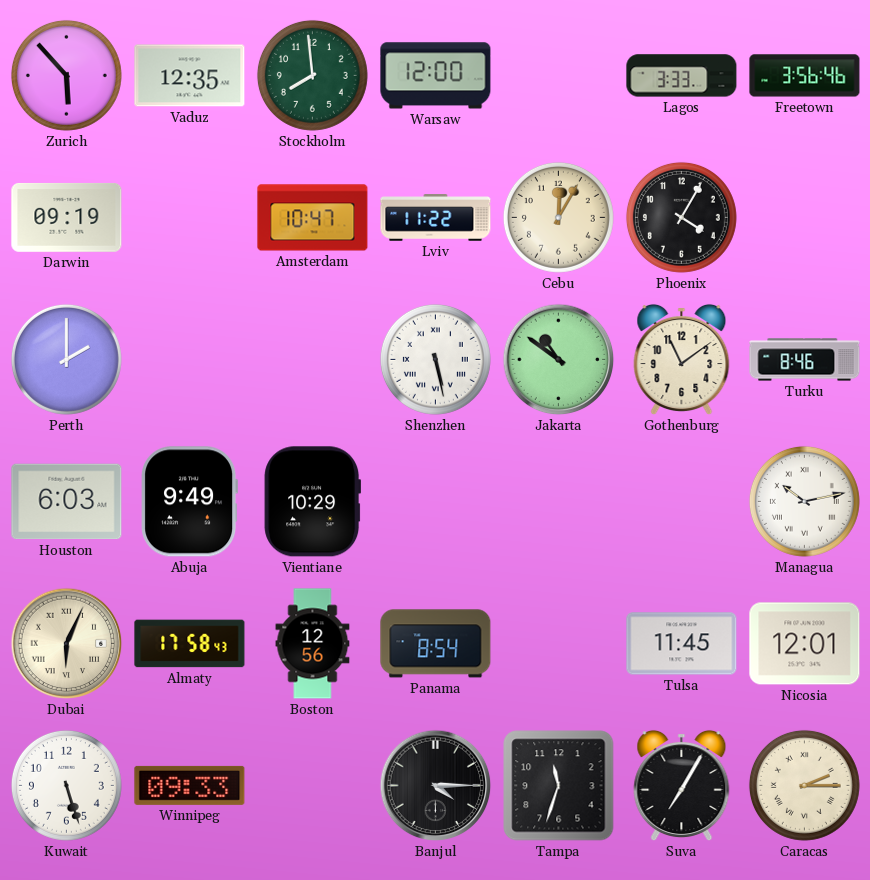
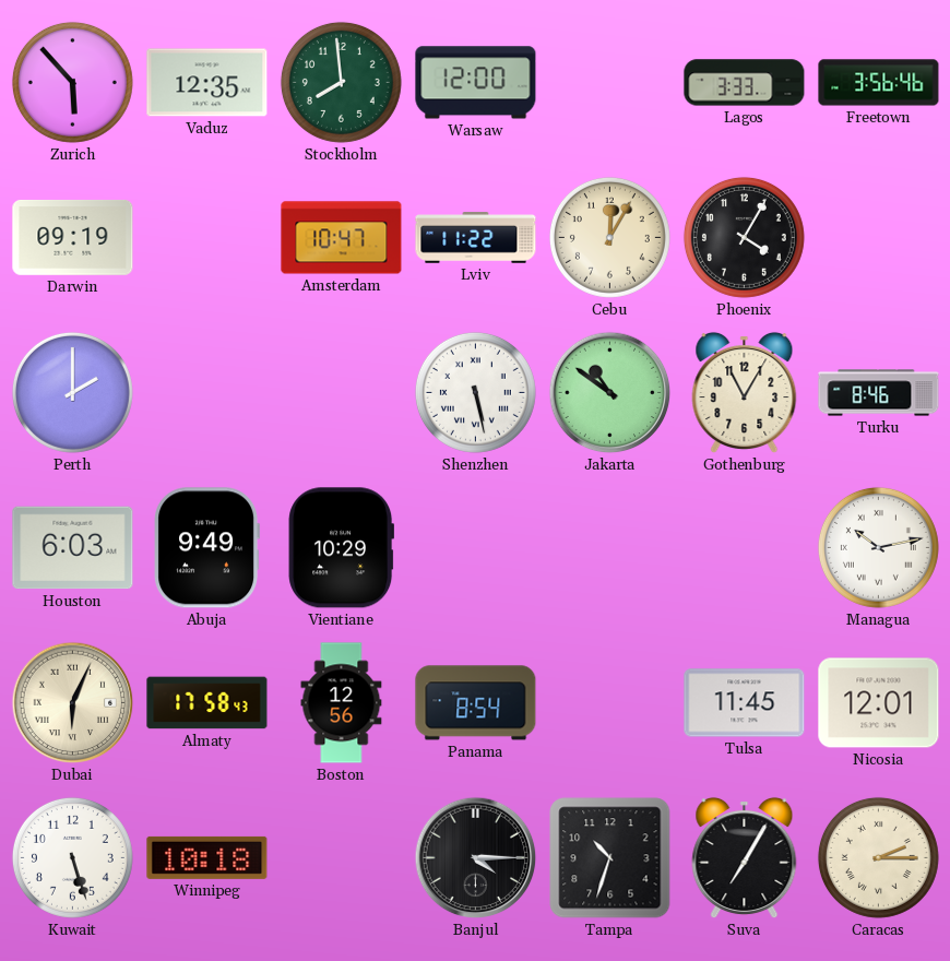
Gothenburg: 11:09 -> 11:05 (745, 393)
Winnipeg: 09:33 -> 10:18 (207, 857)
Tampa: 11:33 -> 10:33 (610, 858)
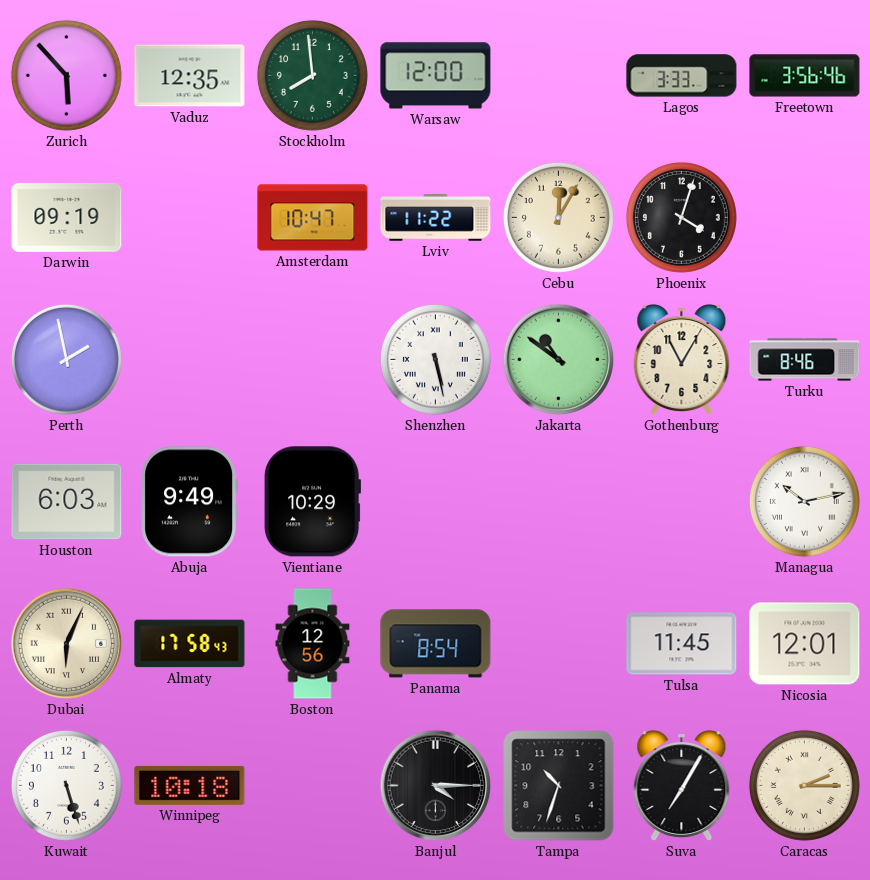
Phoenix: 4:05 -> 4:03 (681, 217)
Perth: 2:00 -> 1:58 (66, 359)
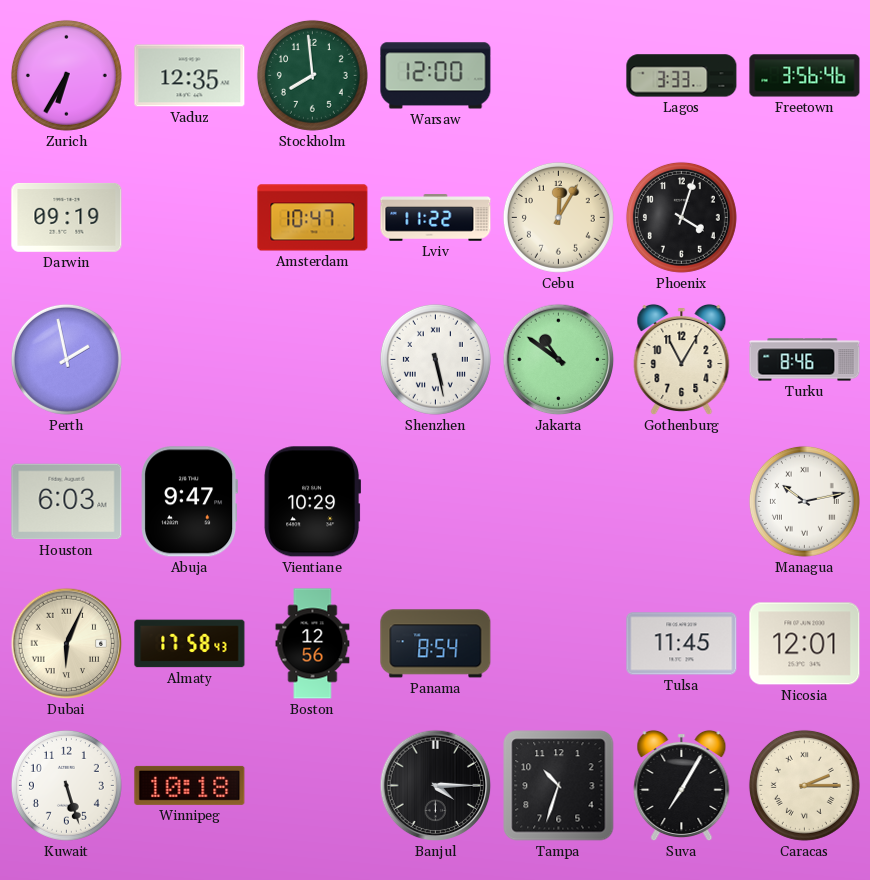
Zurich: 5:53 -> 6:35 (66, 75)
Abuja: 9:49 -> 9:47 (190, 502)
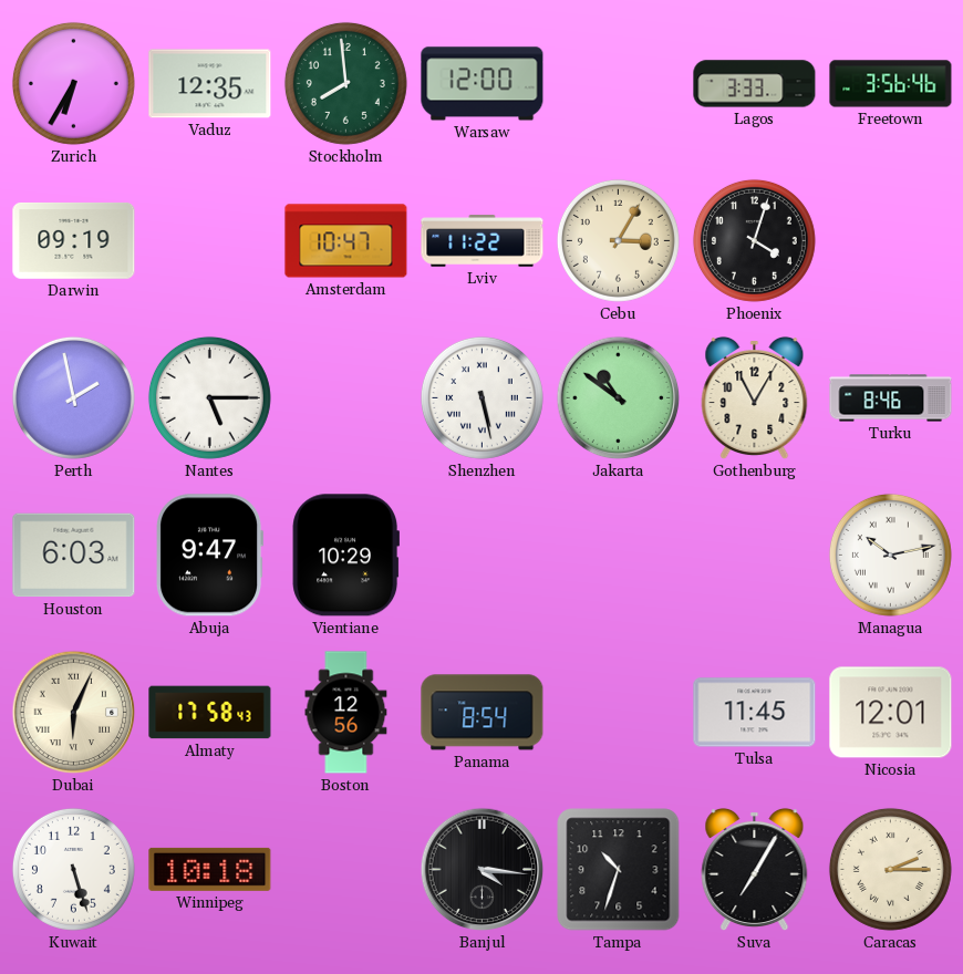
Cebu: 12:05 -> 3:05 (618, 240)
Nantes: none -> 5:15 (209, 397)
Banjul: 4:15 -> 4:16 (483, 870)
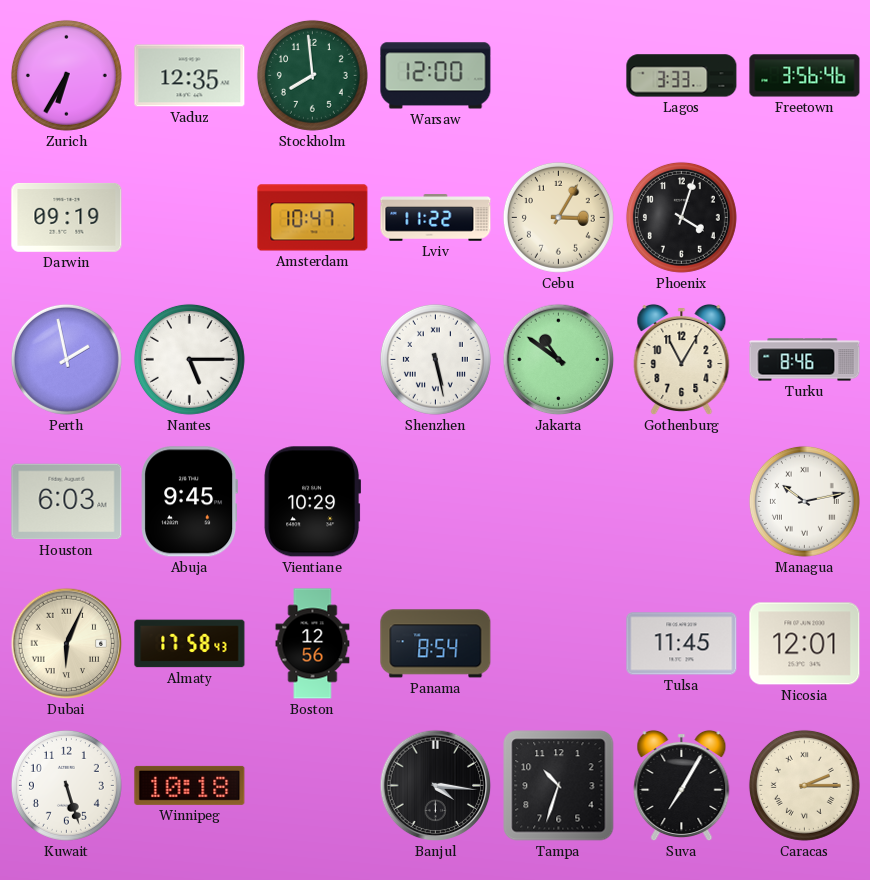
Abuja: 9:47 -> 9:45 (190, 502)
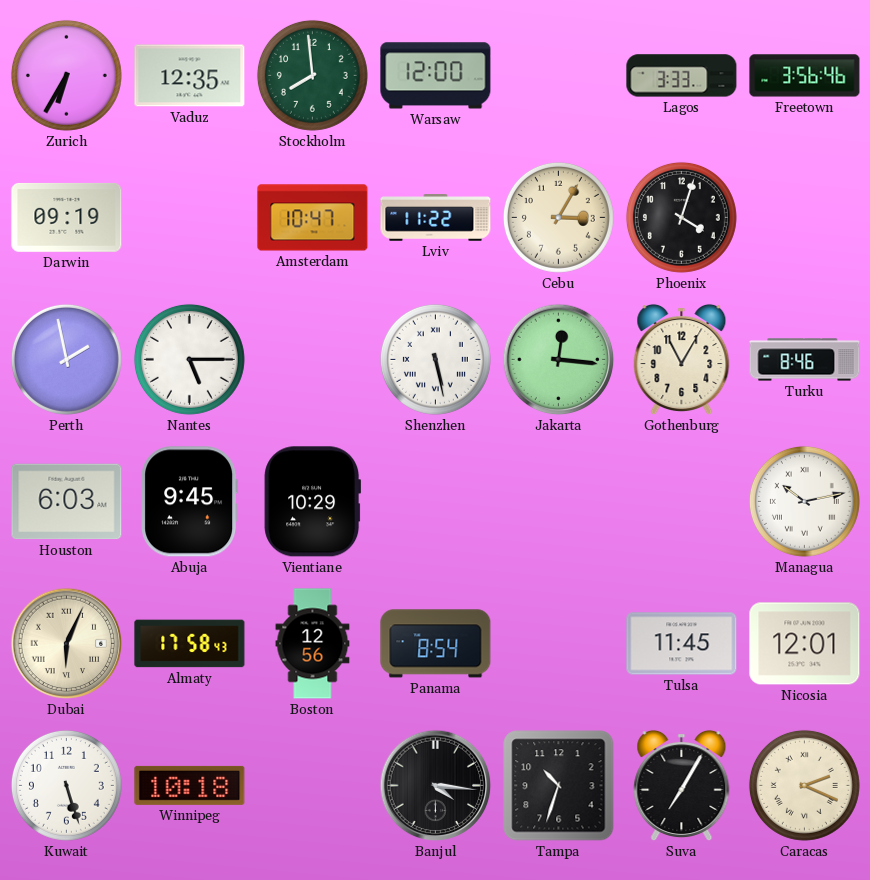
Jakarta: 10:51 -> 12:16 (559, 360)
Caracas: 2:15 -> 2:19 (804, 785)
